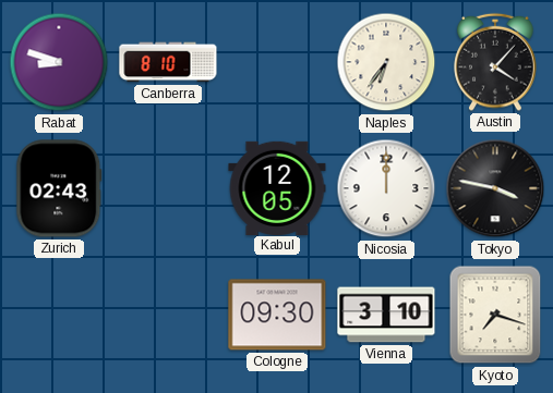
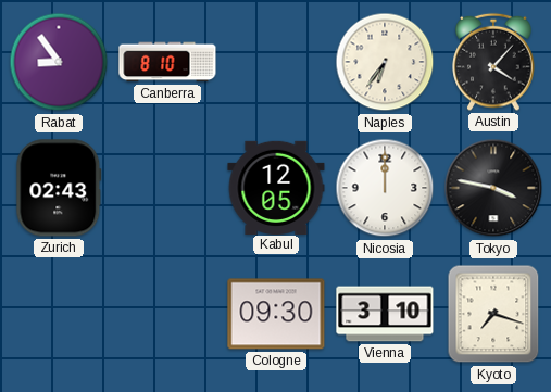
Rabat: 8:48 -> 8:54 (59, 62)
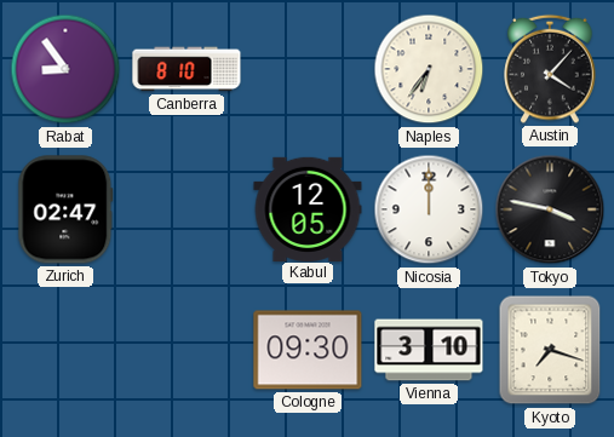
Zurich: 02:43 -> 02:47 (65, 209)
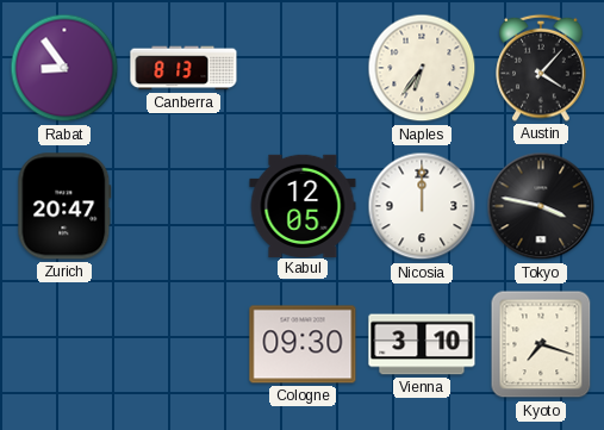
Canberra: 8:10 -> 8:13 (183, 68)
Zurich: 02:47 -> 20:47 (64, 206)
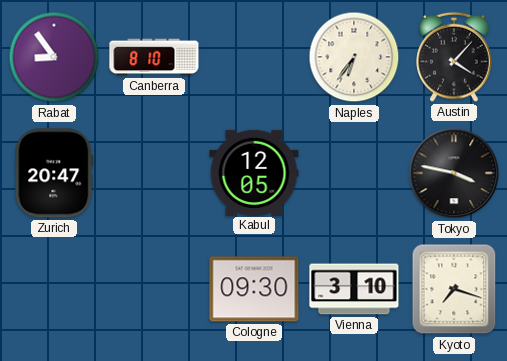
Canberra: 8:13 -> 8:10 (154, 57)
Nicosia: 12:00 -> none (422, 206)
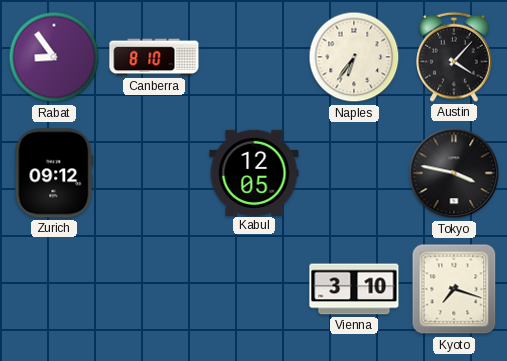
Zurich: 20:47 -> 09:12 (54, 173)
Cologne: 09:30 -> none (254, 289)
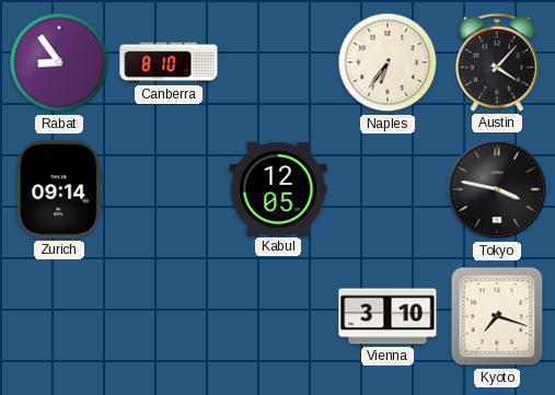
Zurich: 09:12 -> 09:14 (59, 189)
